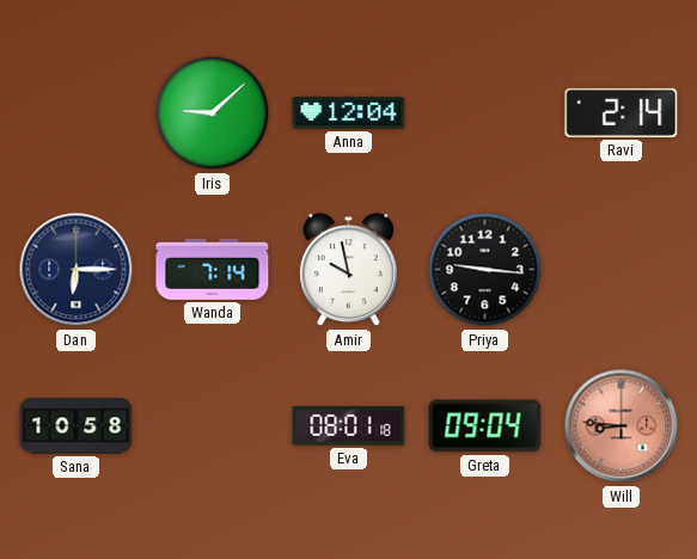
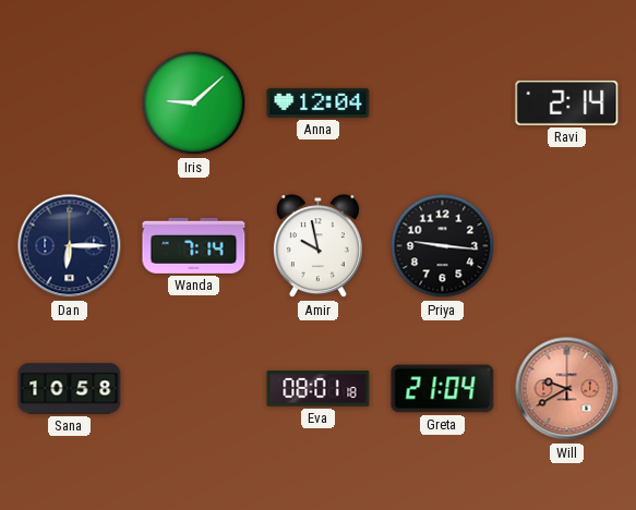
Greta: 09:04 -> 21:04 (443, 389)
Will: 8:46 -> 9:40 (567, 389)
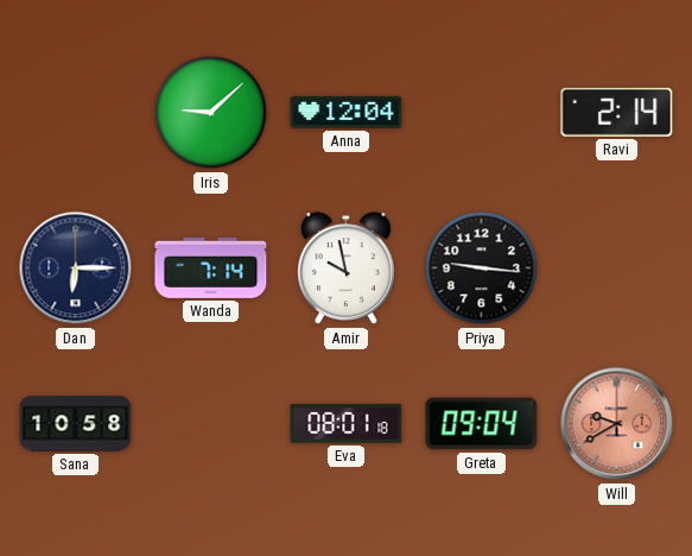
Greta: 21:04 -> 09:04 (482, 424)
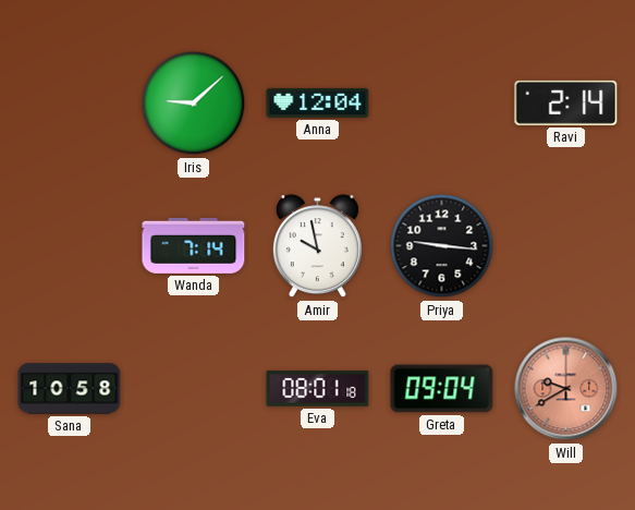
Dan: 6:15 -> none (76, 268)
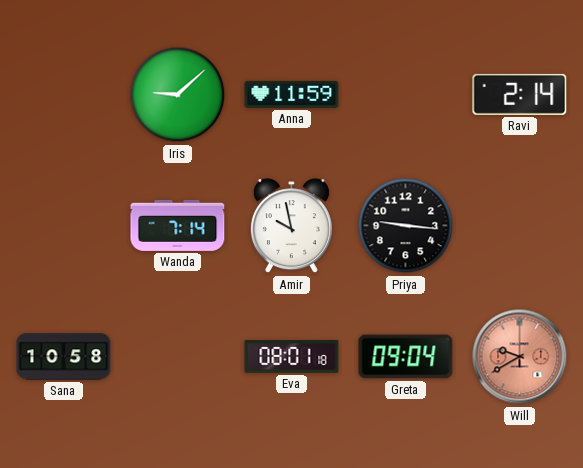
Anna: 12:04 -> 11:59 (292, 94)
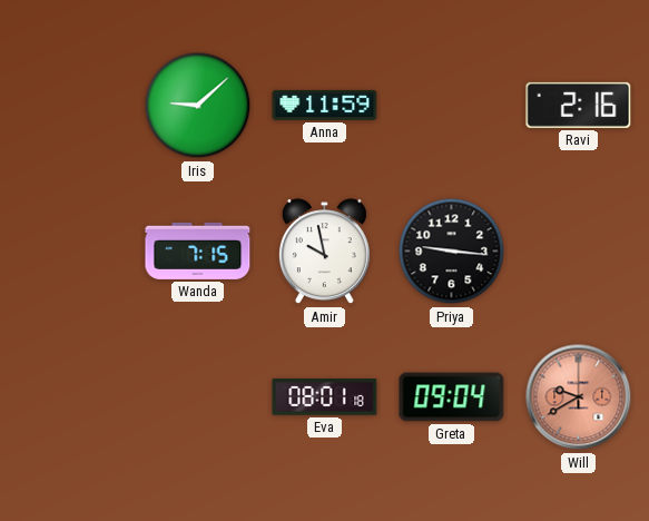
Ravi: 2:14 -> 2:16 (579, 105)
Wanda: 7:14 -> 7:15 (198, 250)
Sana: 10:58 -> none (64, 357)
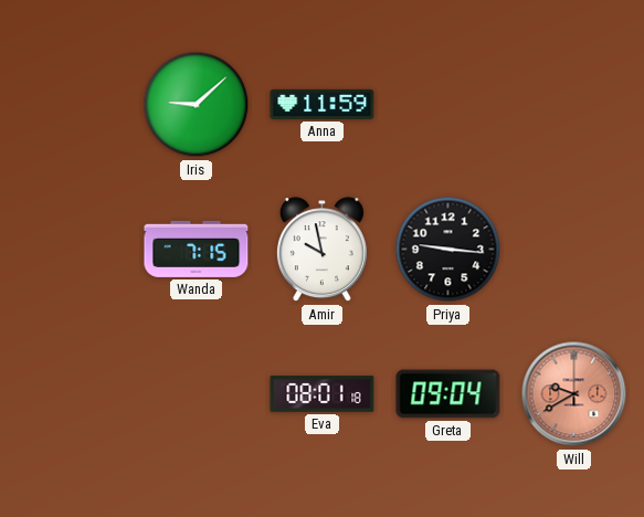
Ravi: 2:16 -> none (579, 105)
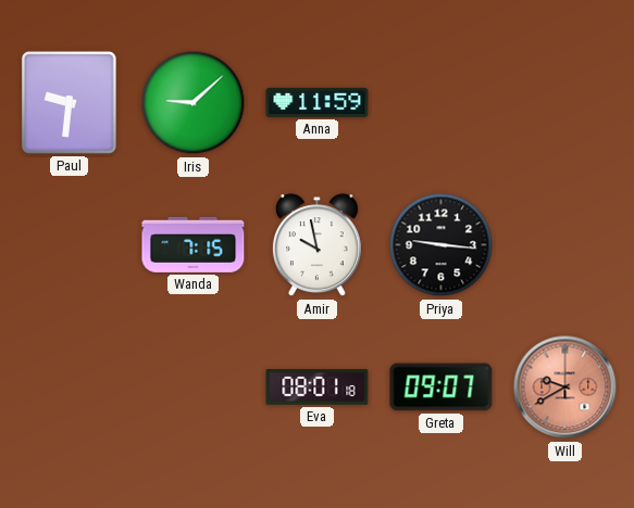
Paul: none -> 9:31 (69, 102)
Greta: 09:04 -> 09:07 (442, 388)
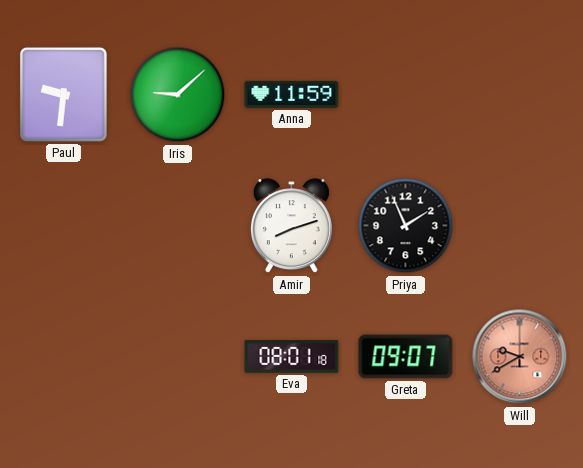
Wanda: 7:15 -> none (194, 244)
Amir: 9:58 -> 8:12 (291, 226)
Priya: 9:16 -> 1:56 (406, 226)
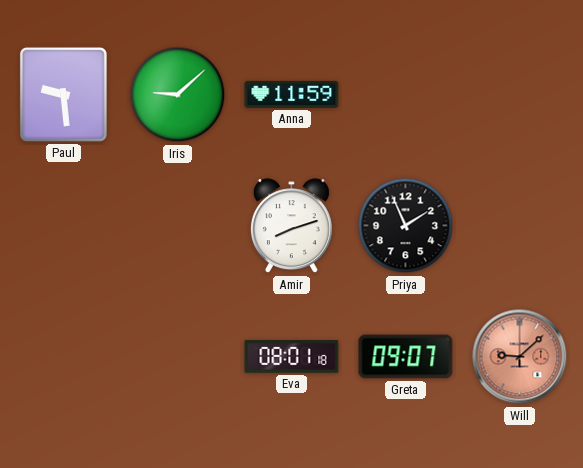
Paul: 9:31 -> 9:29 (63, 94)
Will: 9:40 -> 9:08 (520, 357)
